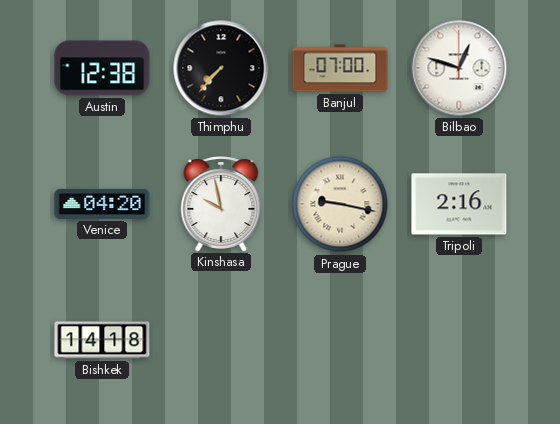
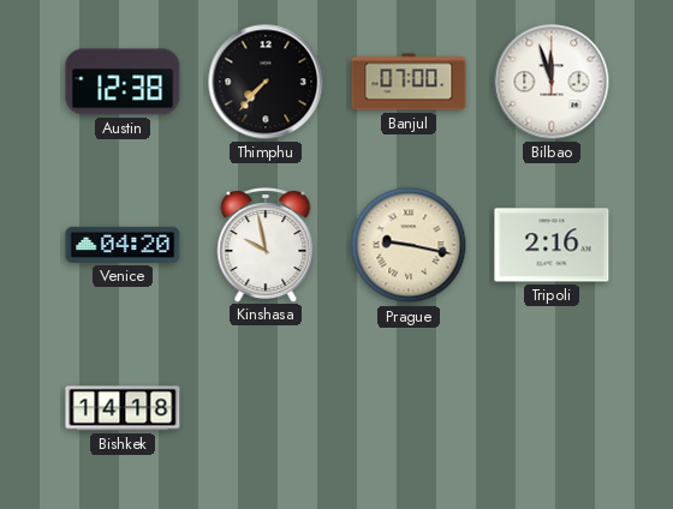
Bilbao: 12:48 -> 11:57 (552, 82)
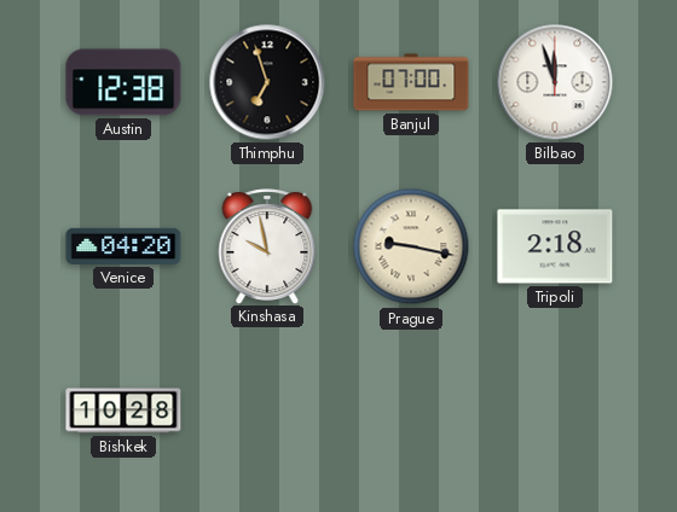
Thimphu: 7:37 -> 6:57 (267, 82)
Tripoli: 2:16 -> 2:18 (555, 246)
Bishkek: 14:18 -> 10:28 (123, 411)
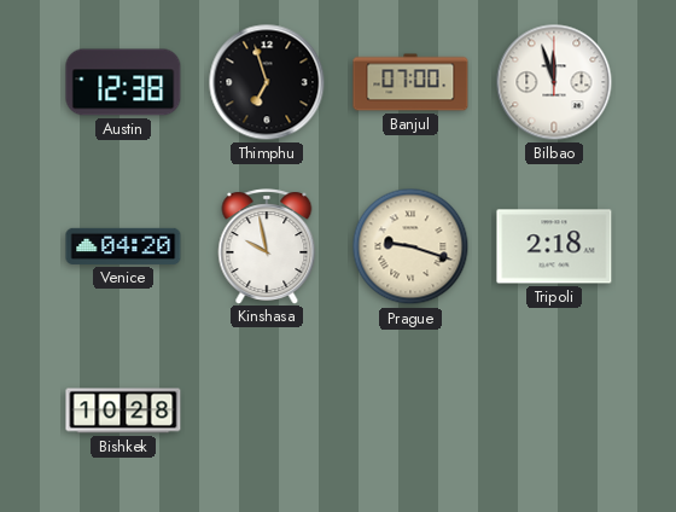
Prague: 9:17 -> 9:18 (410, 246)
